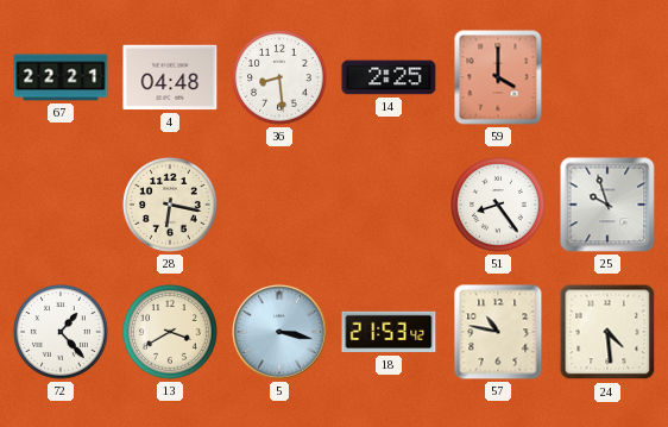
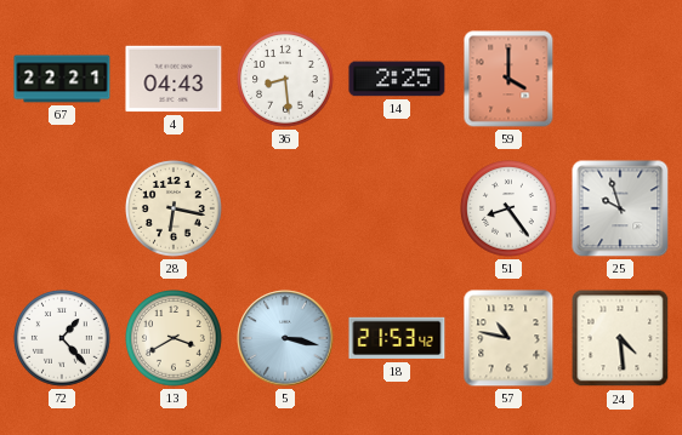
4: 04:48 -> 04:43 (174, 79)
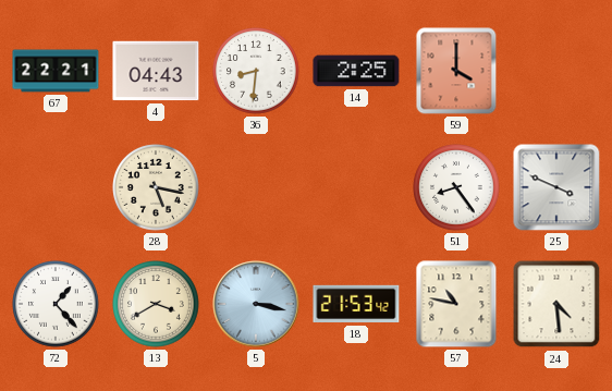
36: 8:29 -> 8:31 (256, 71)
28: 6:17 -> 5:17 (156, 187)
25: 9:57 -> 3:49 (556, 187)
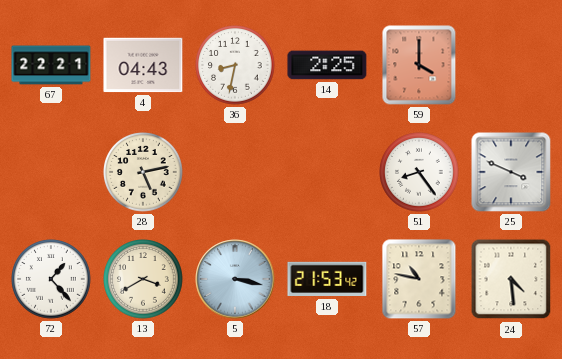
36: 8:31 -> 8:32 (235, 65)
28: 5:17 -> 5:13 (143, 172)
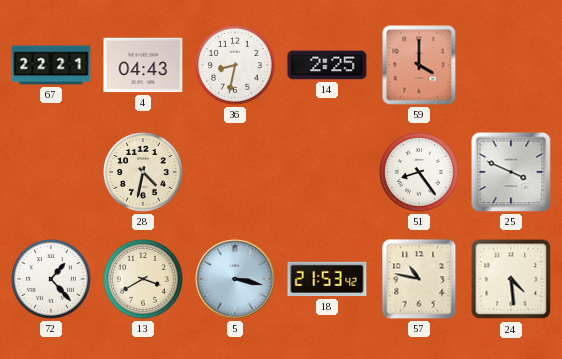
28: 5:13 -> 4:32 (143, 172)
